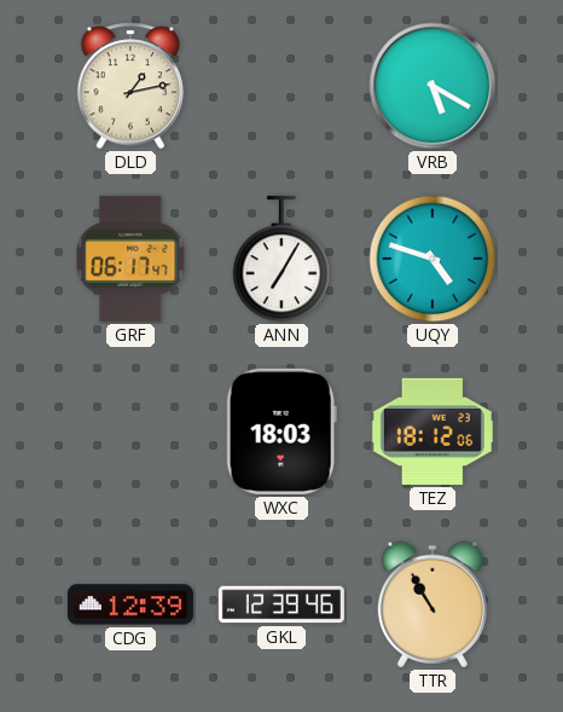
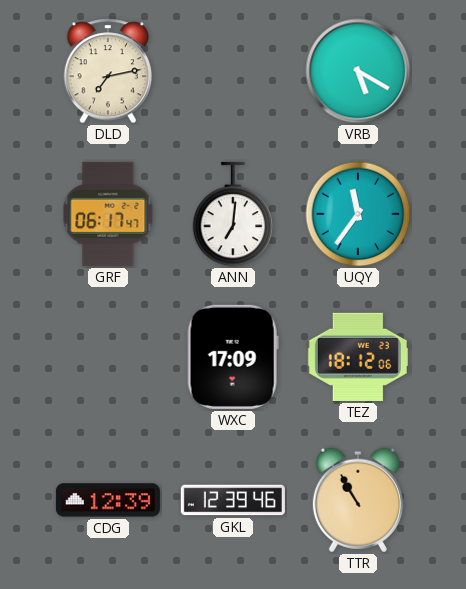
DLD: 1:13 -> 7:13 (108, 71)
ANN: 7:05 -> 7:01 (233, 214)
UQY: 4:48 -> 11:36 (358, 214)
WXC: 18:03 -> 17:09 (233, 357)
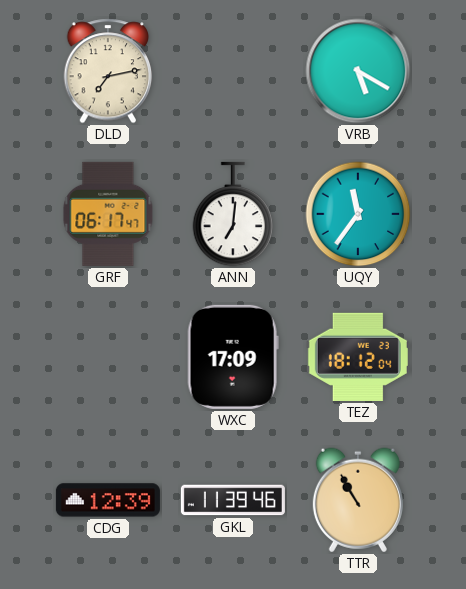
TEZ: 18:12:06 -> 18:12:04 (358, 357)
GKL: 12:39 -> 11:39 (233, 500)
